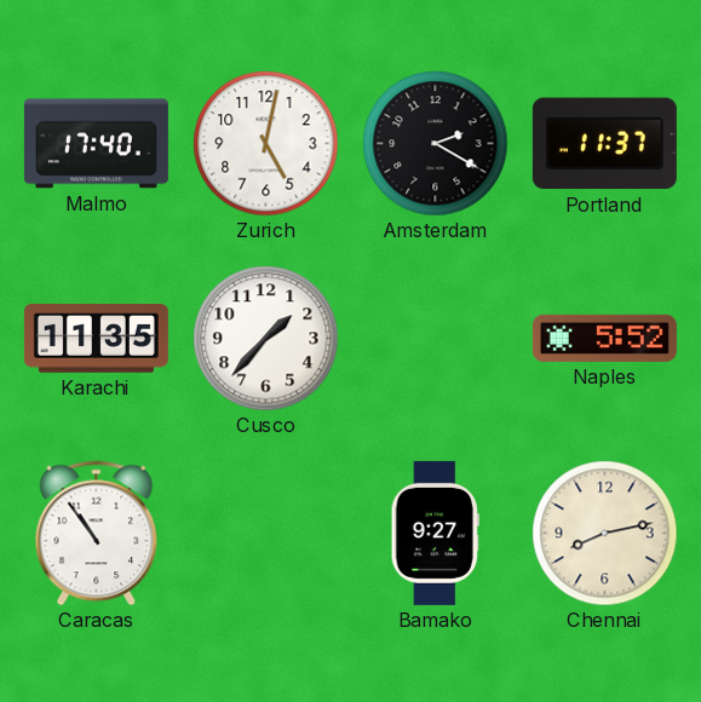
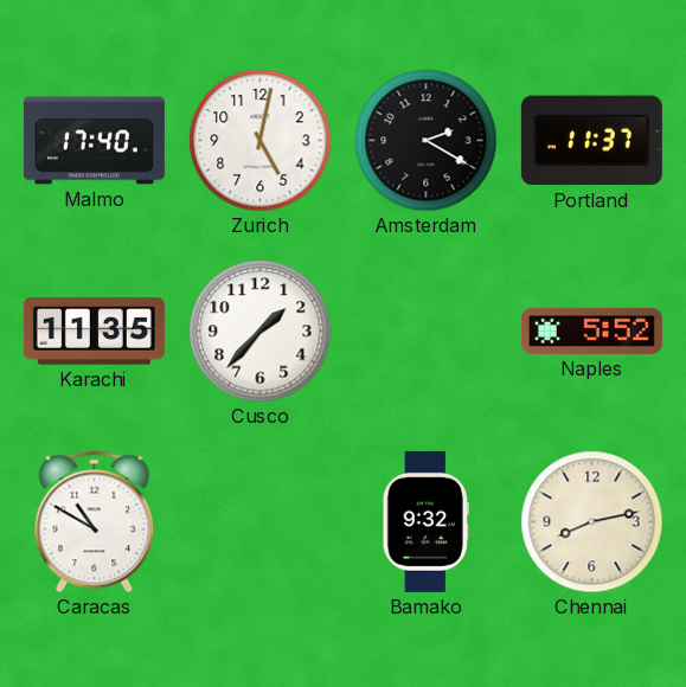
Caracas: 10:54 -> 10:50 (95, 522)
Bamako: 9:27 -> 9:32 (425, 521)
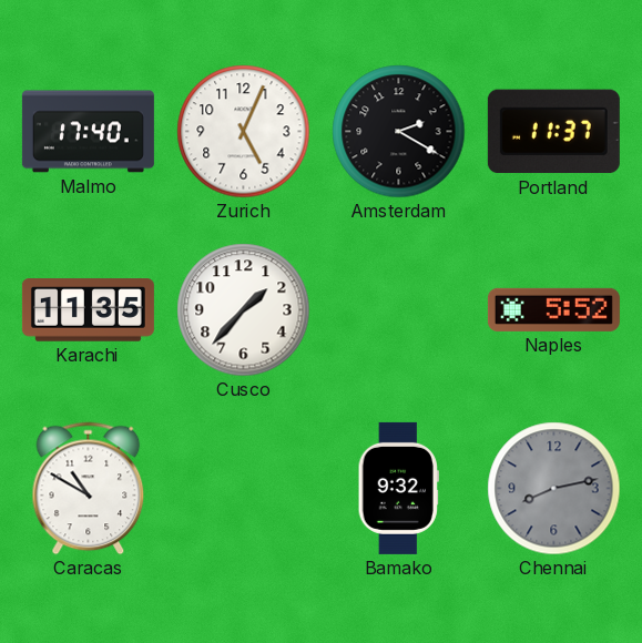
Zurich: 5:02 -> 5:04 (244, 132)
Chennai dial: cream -> grey (554, 489)
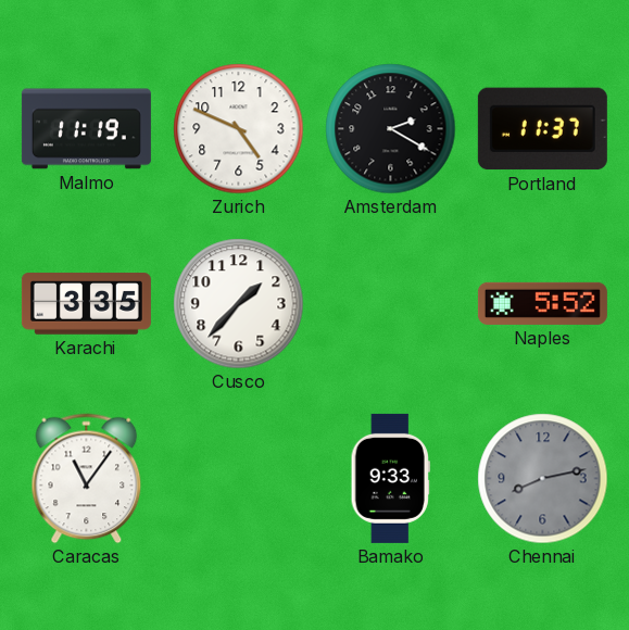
Malmo: 17:40 -> 11:19 (86, 129)
Zurich: 5:04 -> 4:49 (239, 129)
Karachi: 11:35 -> 3:35 (86, 304)
Caracas: 10:50 -> 11:06 (87, 479)
Bamako: 9:32 -> 9:33 (390, 478)
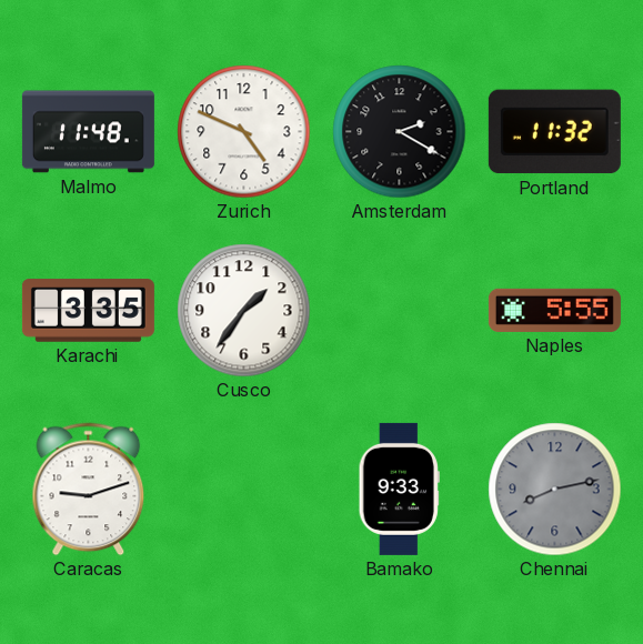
Malmo: 11:19 -> 11:48 (88, 132)
Portland: 11:37 -> 11:32 (554, 132)
Cusco: 1:37 -> 1:36 (244, 311)
Naples: 5:52 -> 5:55 (554, 310)
Caracas: 11:06 -> 9:12 (89, 490)
